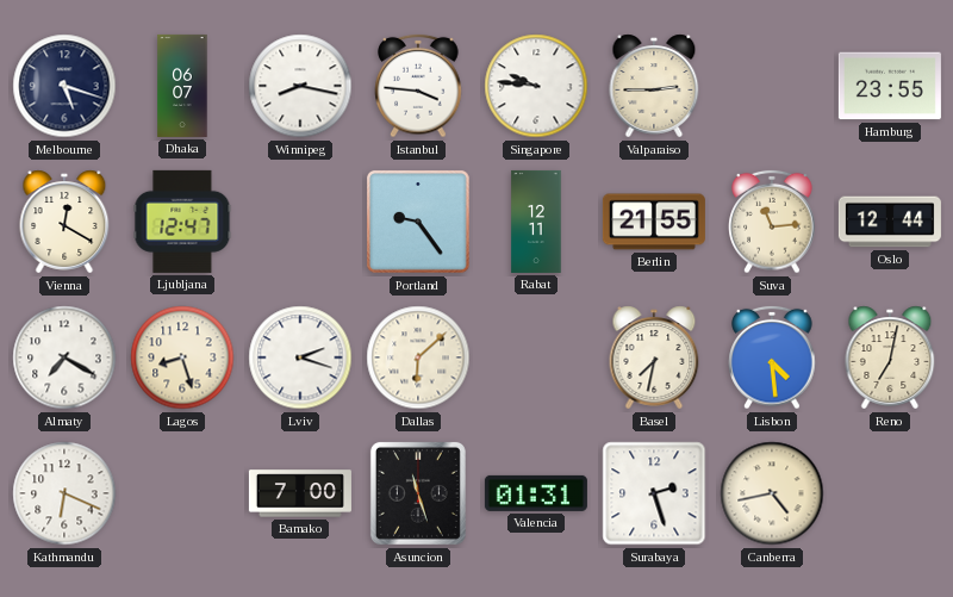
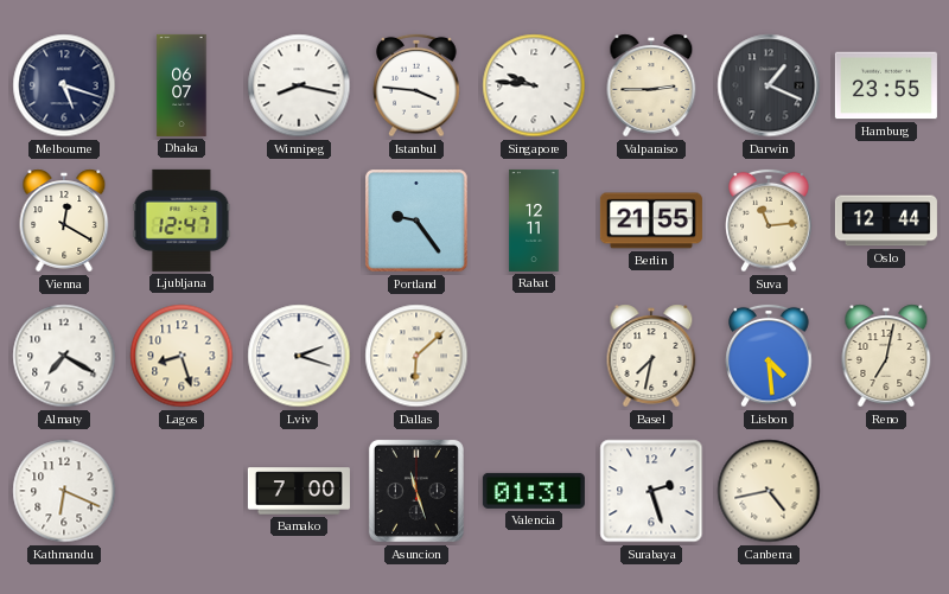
Darwin: none -> 1:19 (769, 85)
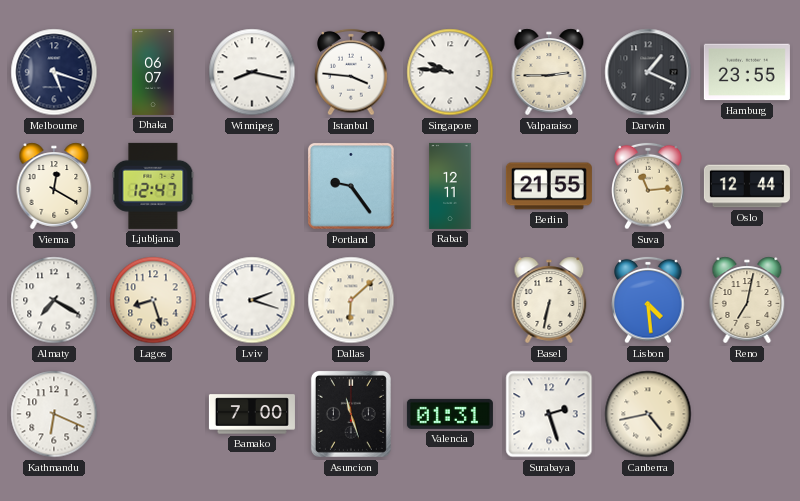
Basel: 7:32 -> 6:32 (549, 300)
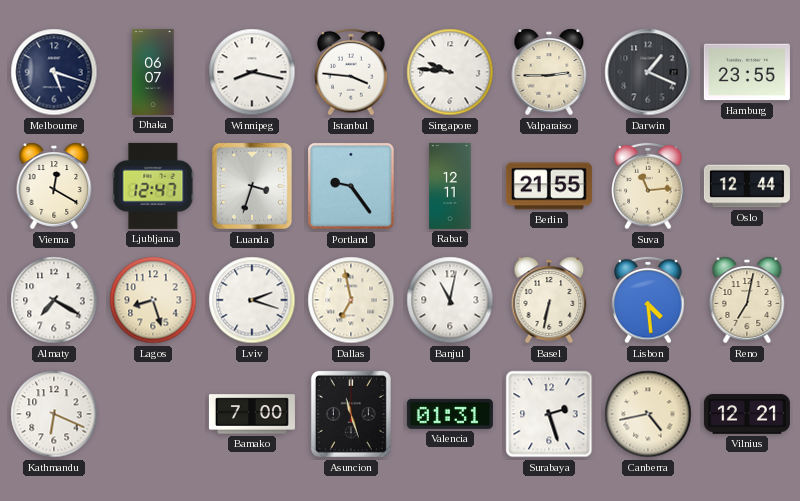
Luanda: none -> 3:33 (252, 186)
Dallas: 6:08 -> 6:58 (351, 300)
Banjul: none -> 11:02 (450, 300)
Vilnius: none -> 12:21 (747, 414)
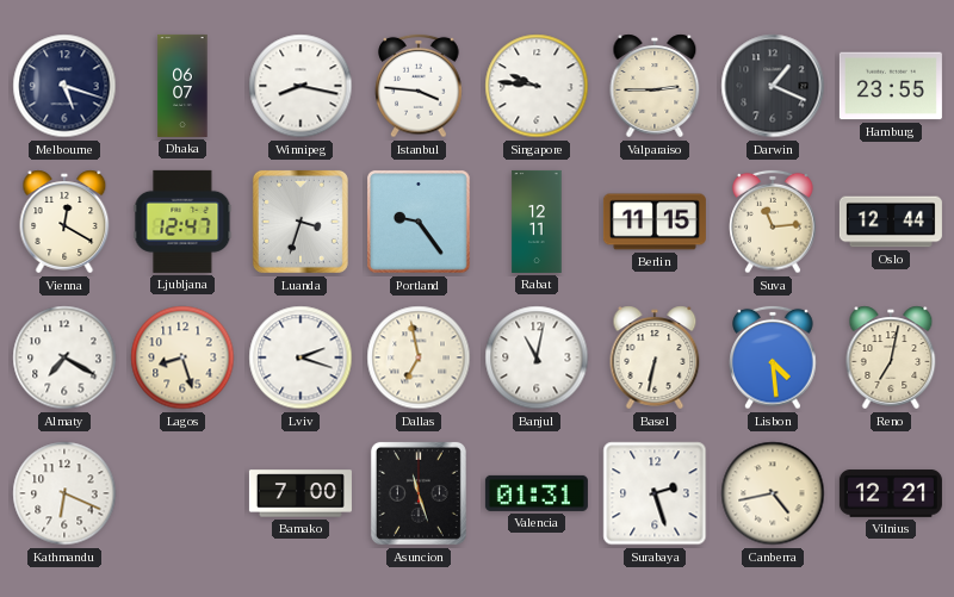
Berlin: 21:55 -> 11:15 (655, 222)
